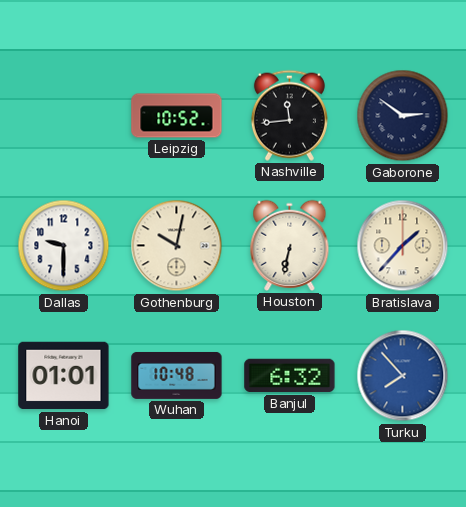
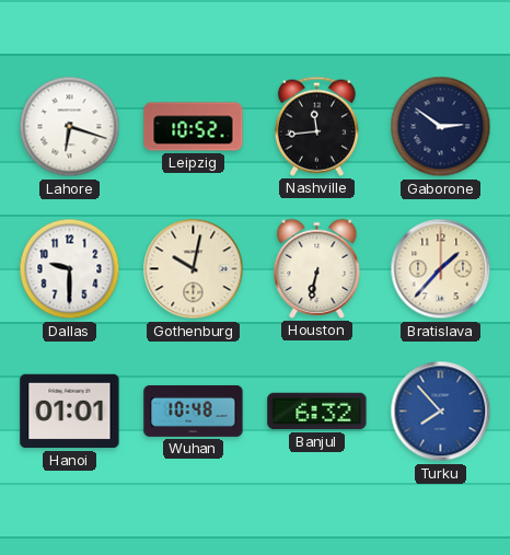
Lahore: none -> 6:18 (70, 127)
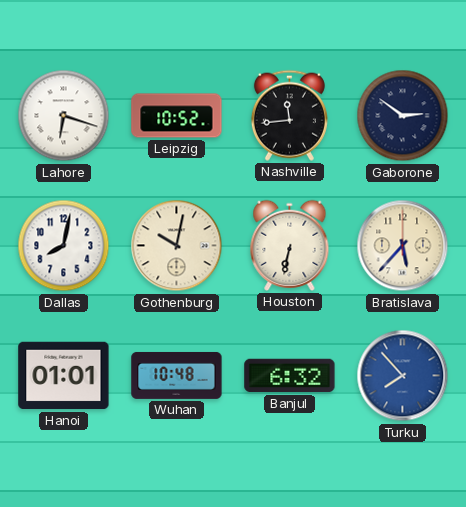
Dallas: 9:30 -> 8:02 (64, 246)
Bratislava: 1:37 -> 5:37 (403, 246)
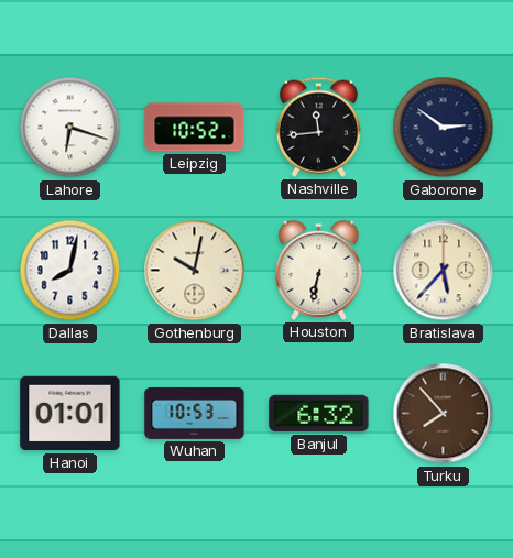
Wuhan: 10:48 -> 10:53 (195, 413)
Turku dial: blue -> brown (444, 414)
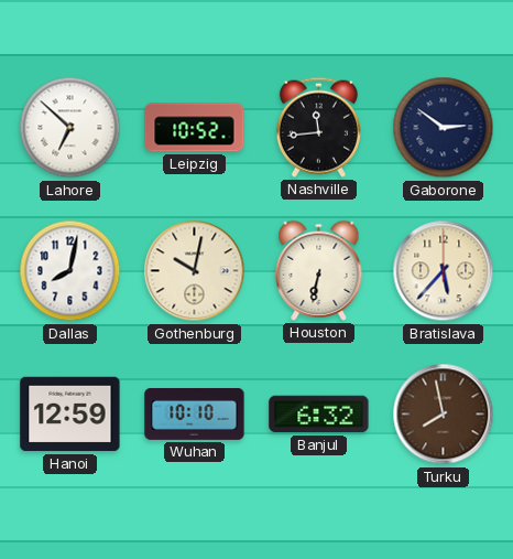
Lahore: 6:18 -> 6:52 (70, 128)
Hanoi: 01:01 -> 12:59 (70, 415)
Wuhan: 10:53 -> 10:10 (195, 413)
Turku: 7:53 -> 7:58 (444, 415)
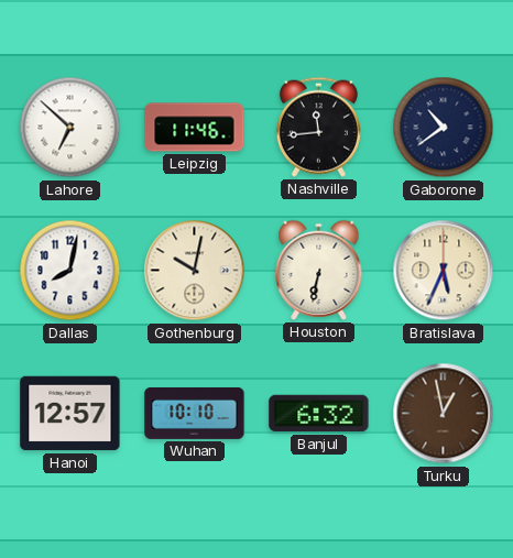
Leipzig: 10:52 -> 11:46 (195, 128)
Gaborone: 2:51 -> 10:39 (444, 128)
Bratislava: 5:37 -> 5:34 (444, 271)
Hanoi: 12:59 -> 12:57 (70, 414)
Turku: 7:58 -> 12:58 (444, 414)
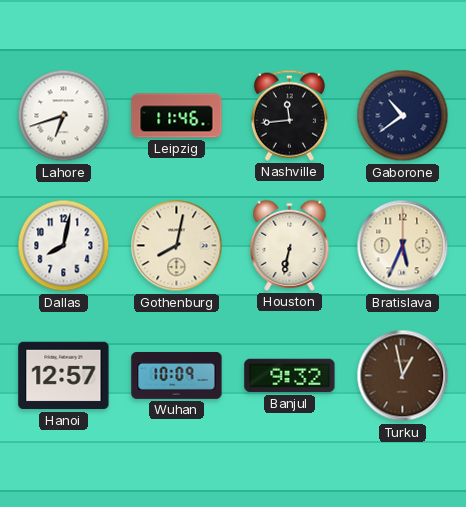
Lahore: 6:52 -> 6:42 (64, 116)
Gothenburg: 10:02 -> 8:02 (177, 246)
Wuhan: 10:10 -> 10:09 (177, 375)
Banjul: 6:32 -> 9:32 (290, 376)
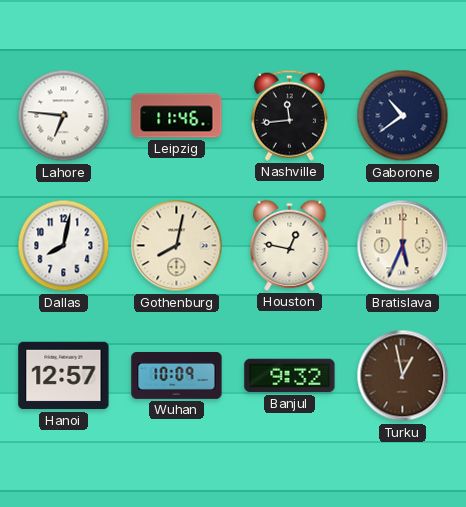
Lahore: 6:42 -> 6:46 (64, 116)
Houston: 6:32 -> 12:47 (290, 245)
